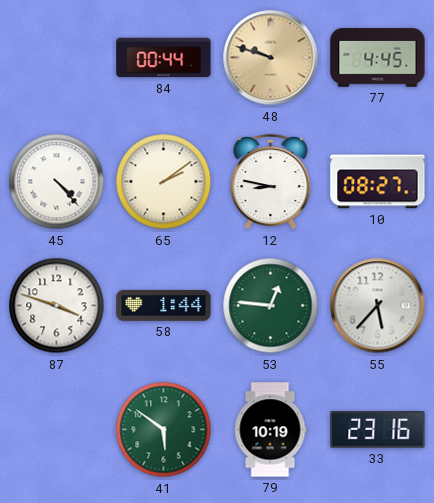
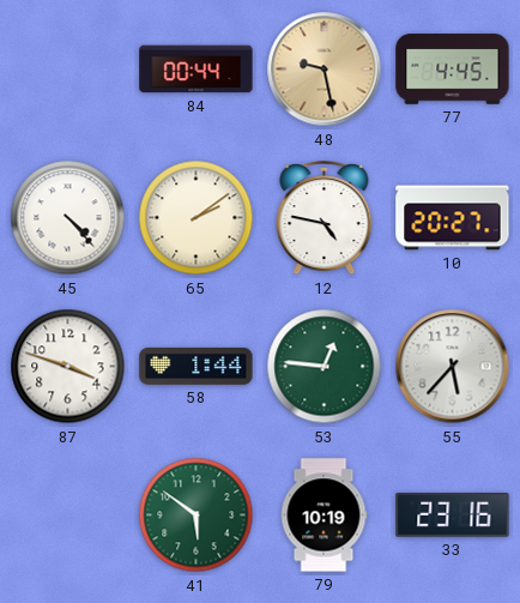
48: 9:48 -> 9:28 (325, 70)
12: 8:47 -> 4:47 (325, 218)
10: 08:27 -> 20:27 (453, 218)
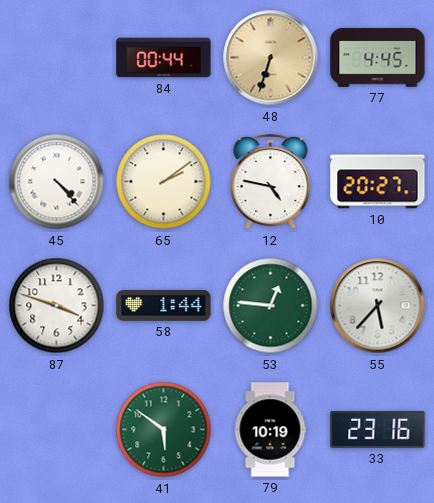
48: 9:28 -> 6:33 (271, 58)
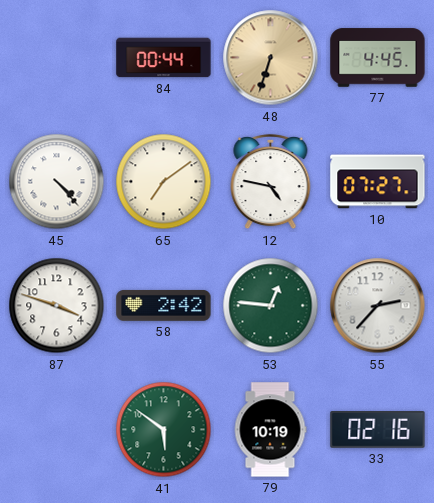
65: 2:09 -> 7:09 (164, 182)
10: 20:27 -> 07:27 (378, 182)
58: 1:44 -> 2:42 (164, 305)
55: 5:37 -> 2:37 (378, 306)
33: 23:16 -> 02:16 (378, 430)
